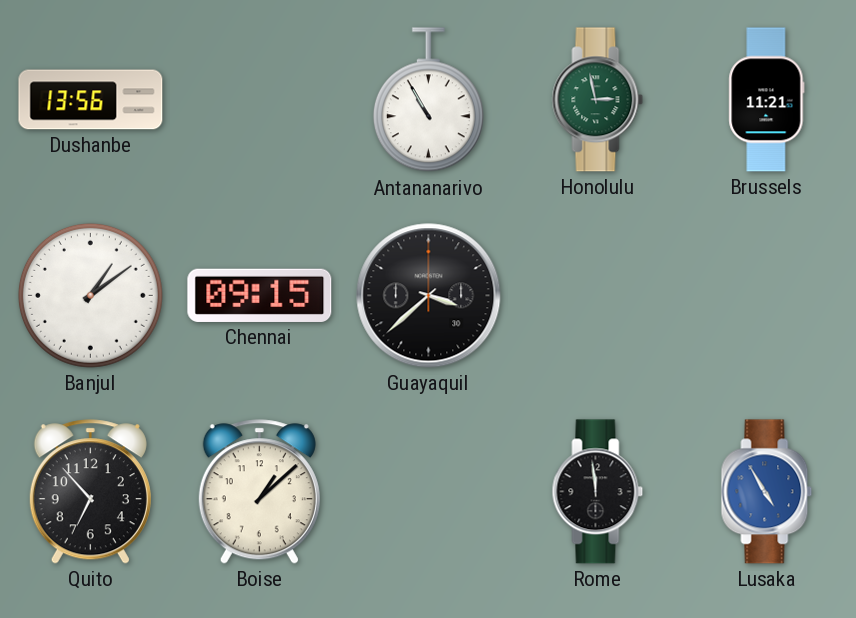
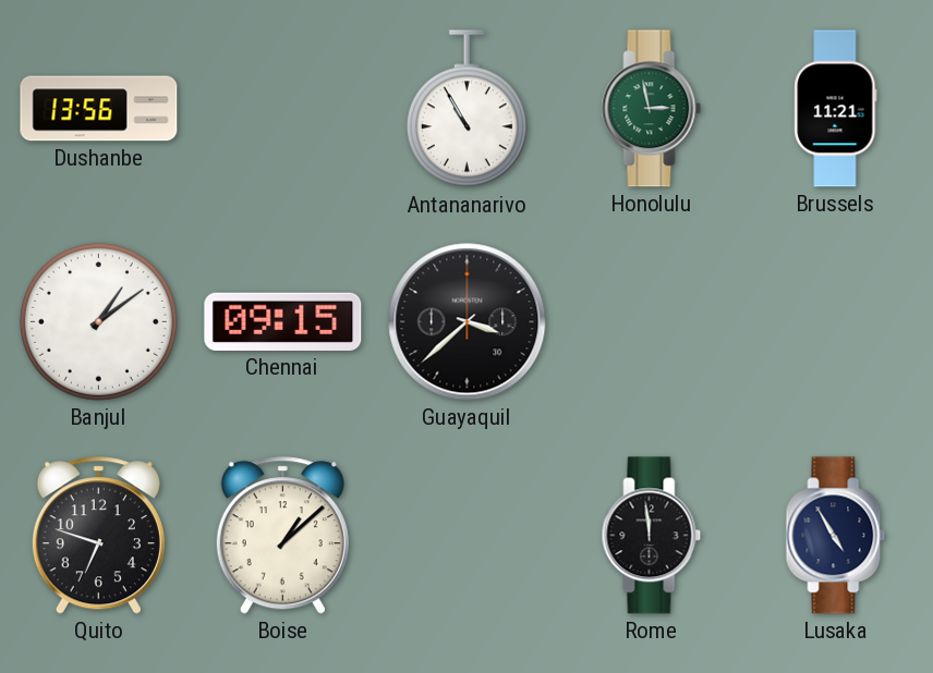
Quito: 6:53 -> 6:48 (98, 536)
Lusaka dial: blue -> navy (836, 536)
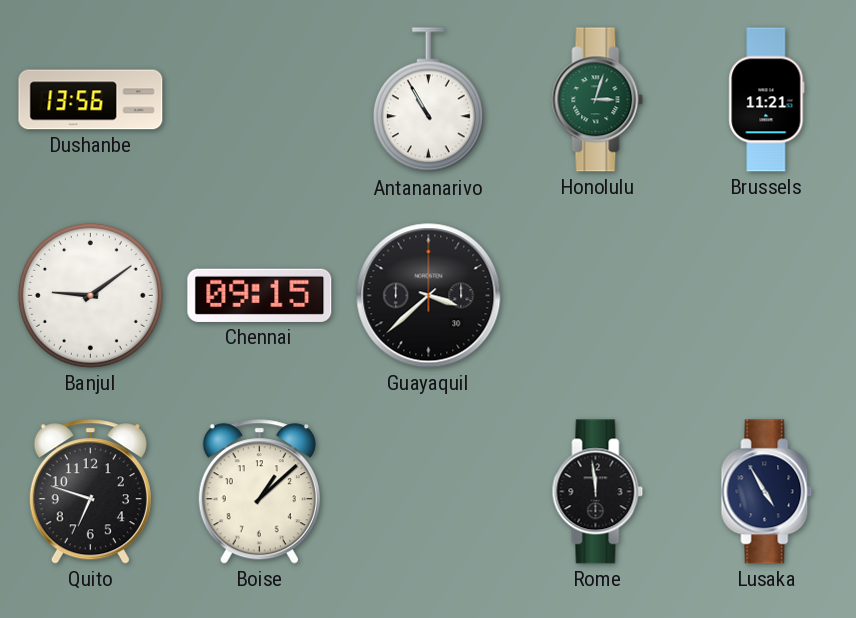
Honolulu: 2:58 -> 3:03 (598, 100)
Banjul: 1:09 -> 9:09 (90, 295)
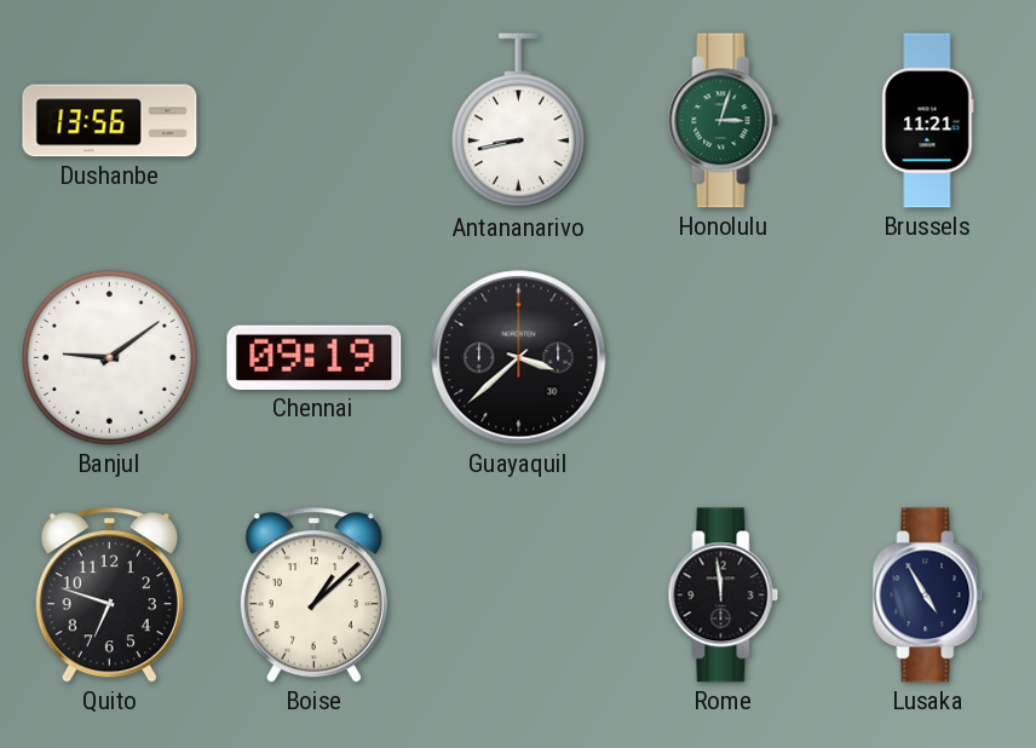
Antananarivo: 10:55 -> 8:43 (518, 121)
Chennai: 09:15 -> 09:19 (315, 357)
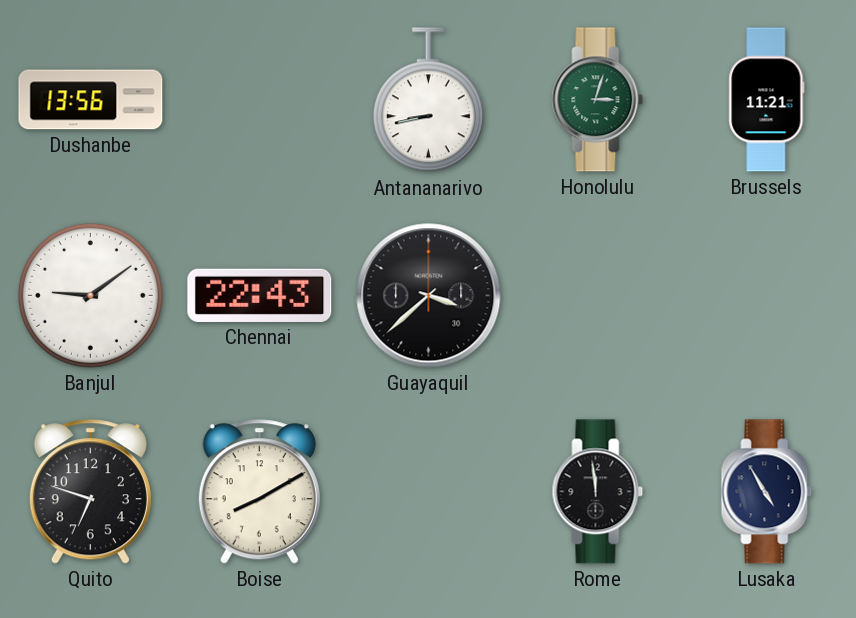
Chennai: 09:19 -> 22:43 (260, 295)
Boise: 1:08 -> 8:10 (259, 492)
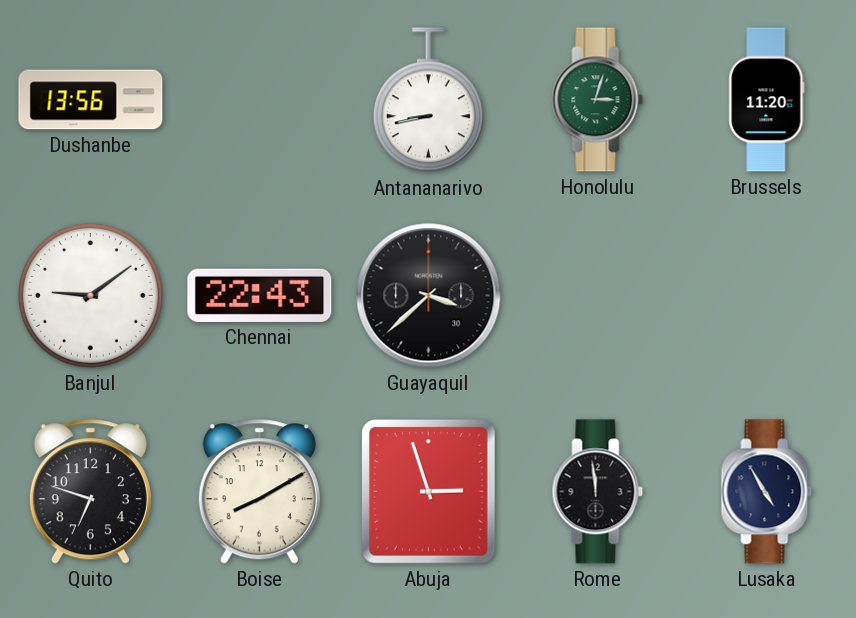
Brussels: 11:21 -> 11:20 (767, 100)
Abuja: none -> 2:57 (429, 492)
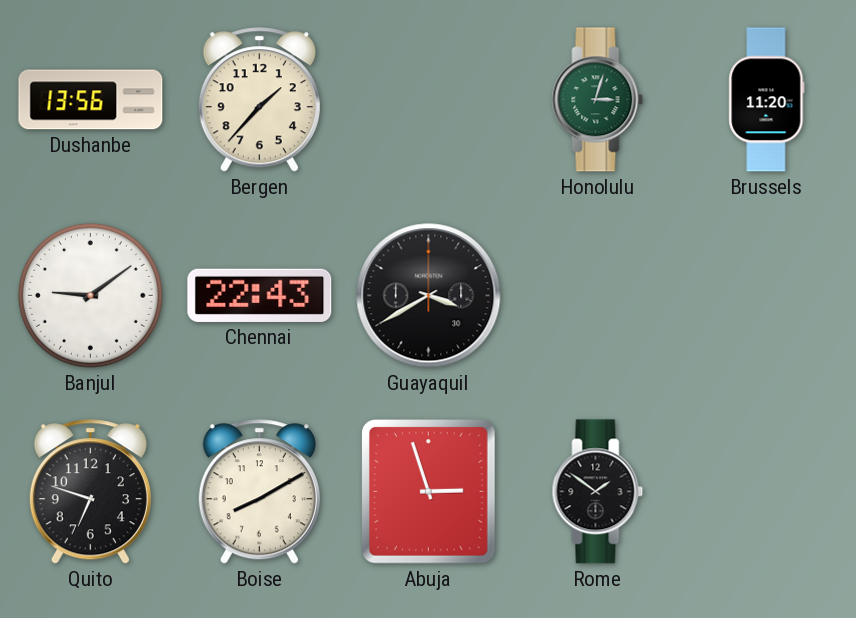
Bergen: none -> 1:37 (259, 100)
Antananarivo: 8:43 -> none (428, 100)
Guayaquil: 3:38 -> 3:40 (429, 296)
Rome: 11:59 -> 1:51 (598, 492)
Lusaka: 4:55 -> none (767, 492)
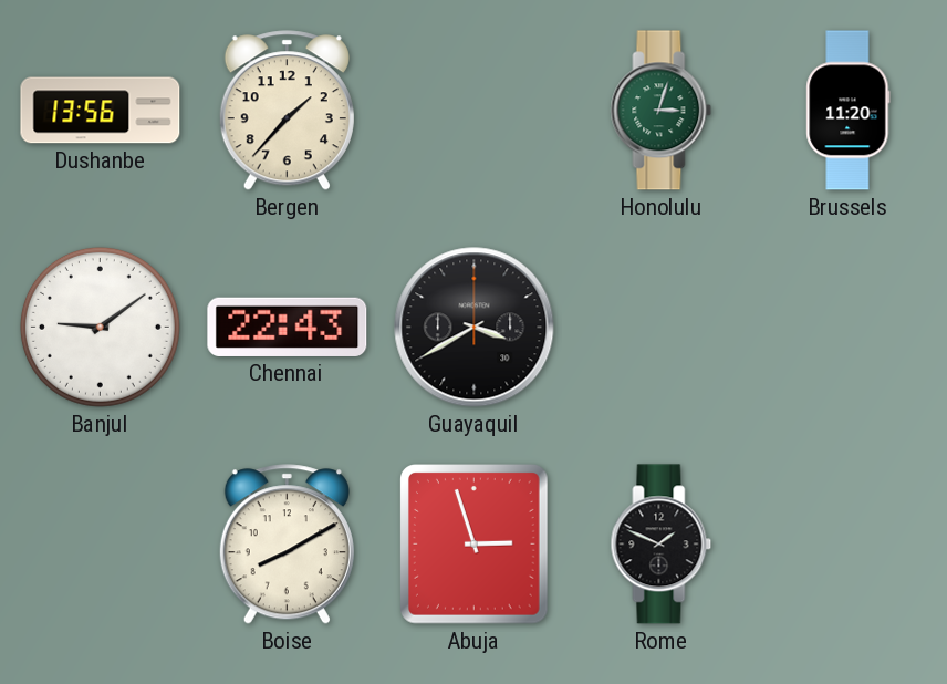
Quito: 6:48 -> none (90, 492)
Rome: 1:51 -> 1:49 (662, 545)
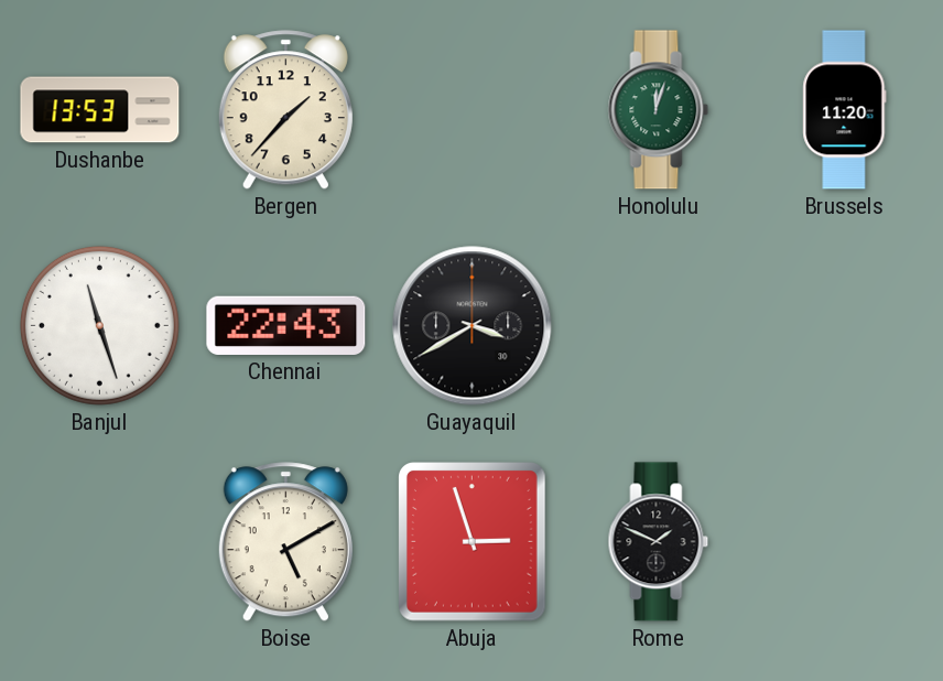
Dushanbe: 13:56 -> 13:53 (100, 110)
Honolulu: 3:03 -> 12:03 (659, 110)
Banjul: 9:09 -> 11:27 (99, 325)
Boise: 8:10 -> 5:10 (285, 542)
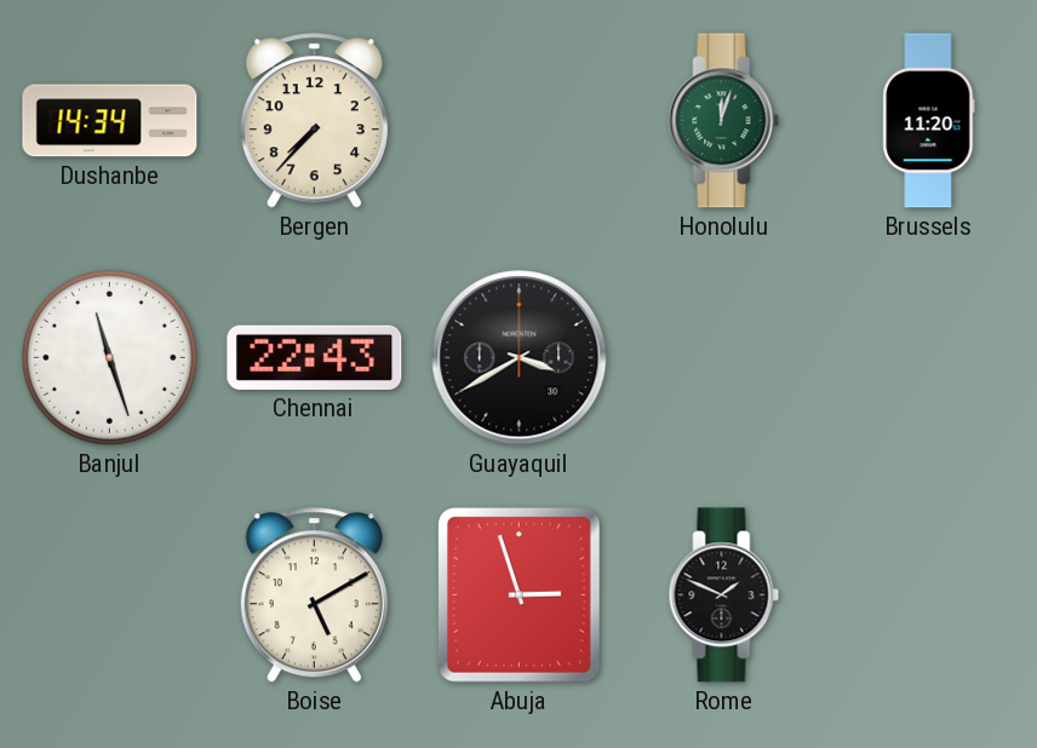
Dushanbe: 13:53 -> 14:34 (110, 121)
Bergen: 1:37 -> 7:37 (314, 121)
